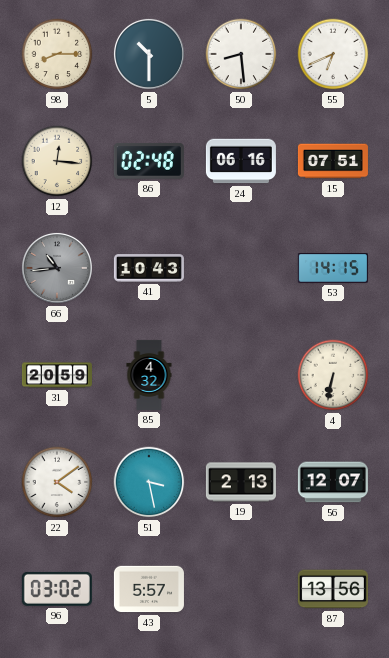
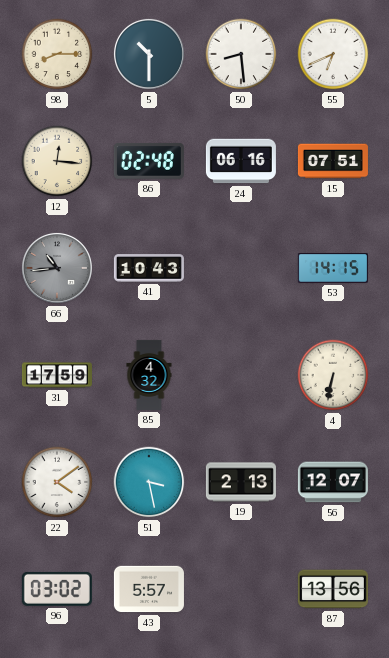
31: 20:59 -> 17:59 (57, 375)
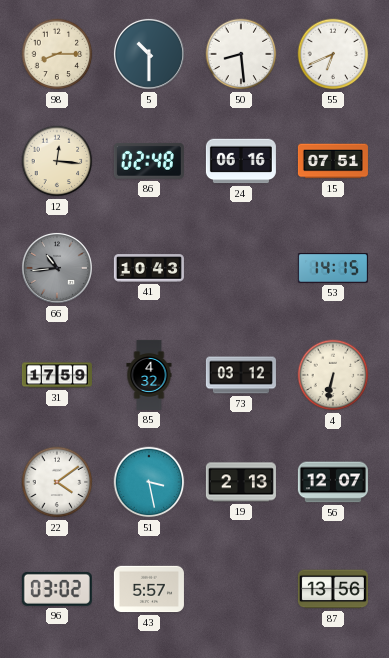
73: none -> 03:12 (241, 375)
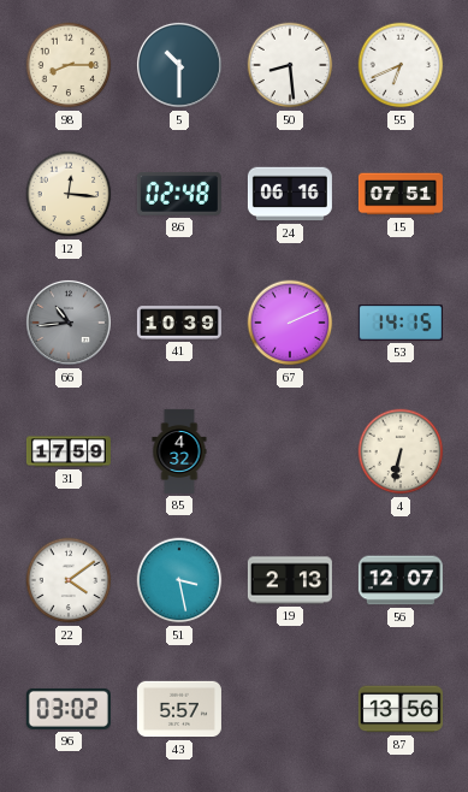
41: 10:43 -> 10:39 (179, 323)
67: none -> 2:11 (290, 323)
73: 03:12 -> none (241, 375)
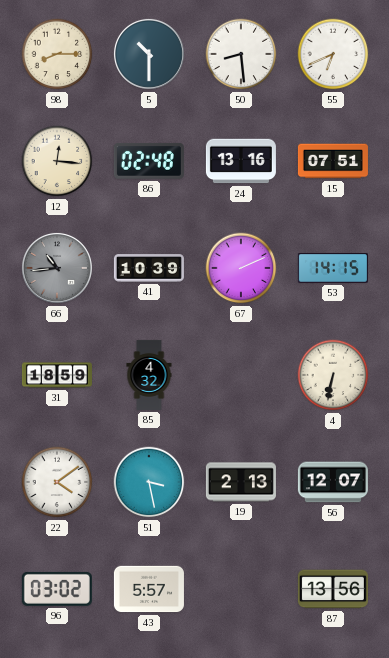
24: 06:16 -> 13:16 (241, 161)
31: 17:59 -> 18:59 (57, 375)
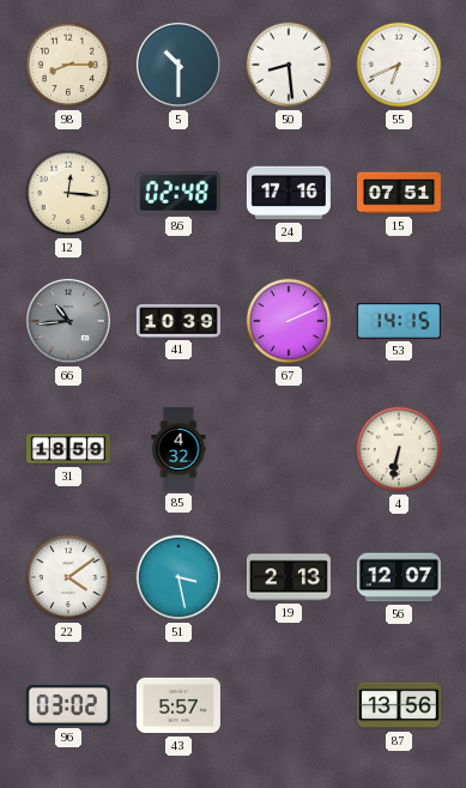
24: 13:16 -> 17:16 (289, 193)
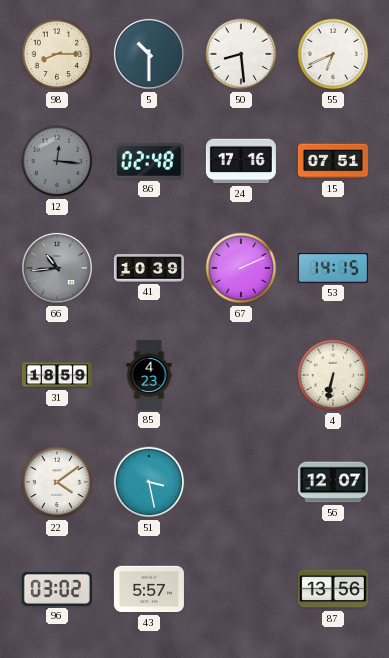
12 dial: cream -> grey (57, 161)
85: 4:32 -> 4:23 (149, 375)
19: 2:13 -> none (289, 577)
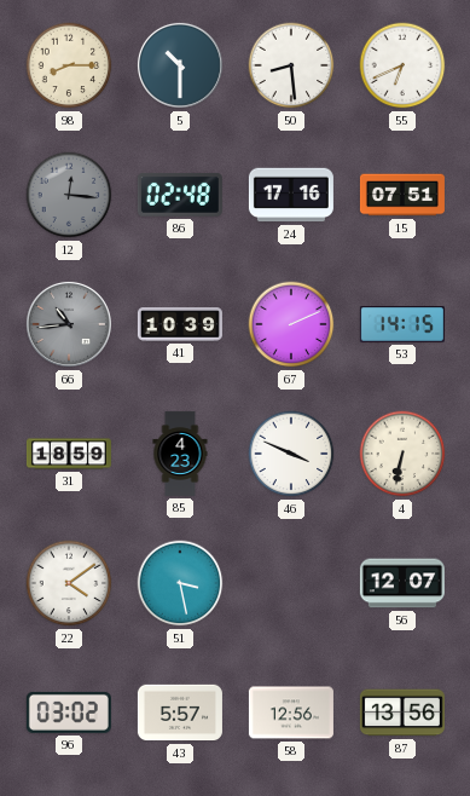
46: none -> 3:49 (291, 454)
58: none -> 12:56 (291, 713)
